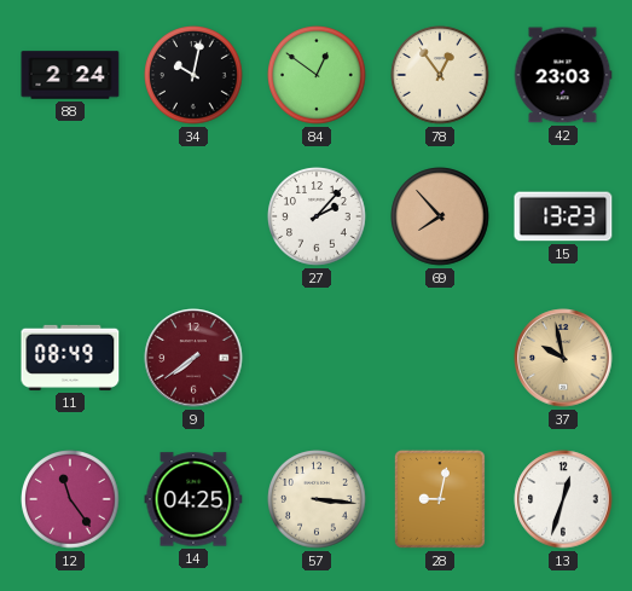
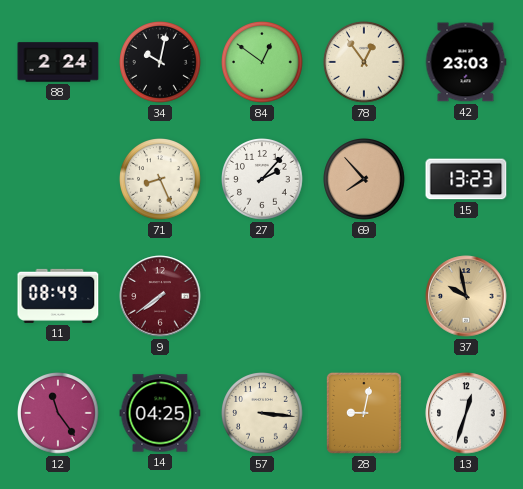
71: none -> 8:26 (161, 180)
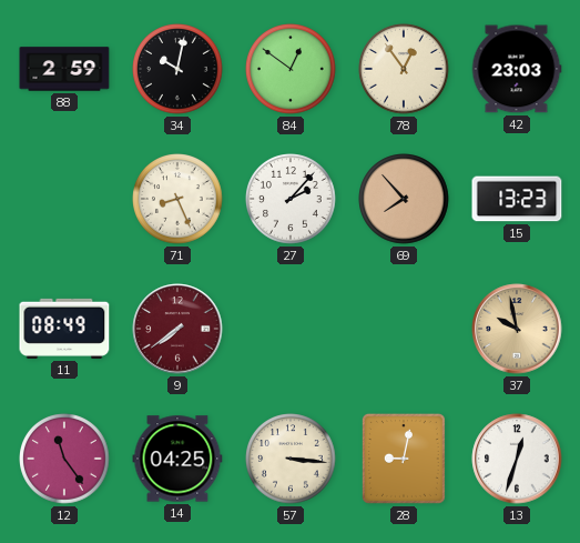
88: 2:24 -> 2:59 (64, 69)
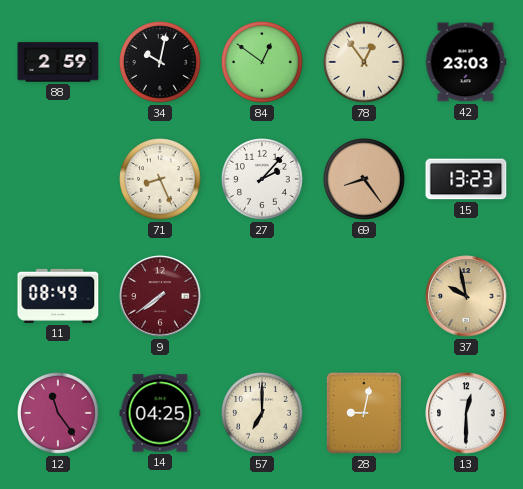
69: 7:53 -> 8:24 (365, 180)
57: 3:16 -> 7:00 (263, 414)
13: 12:33 -> 12:30 (466, 413)
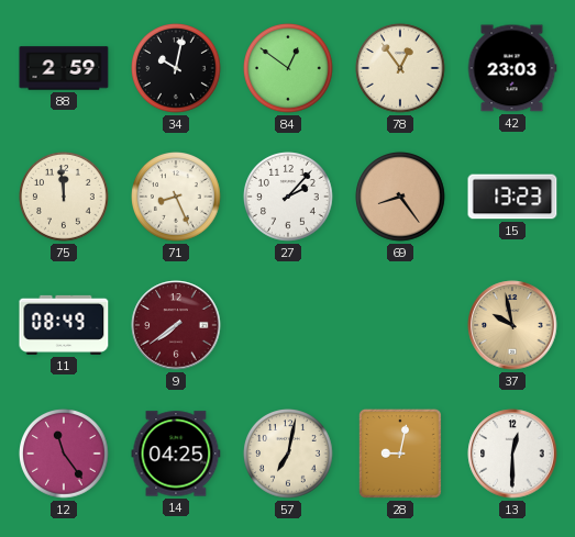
75: none -> 11:59 (65, 198)
57: 7:00 -> 7:02 (289, 455)
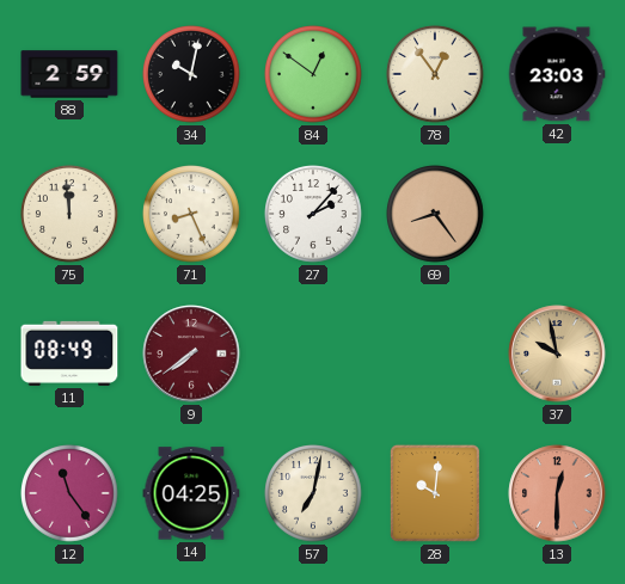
15: 13:23 -> none (512, 197)
28: 9:02 -> 10:01 (435, 493)
13 dial: white -> salmon (557, 493)
